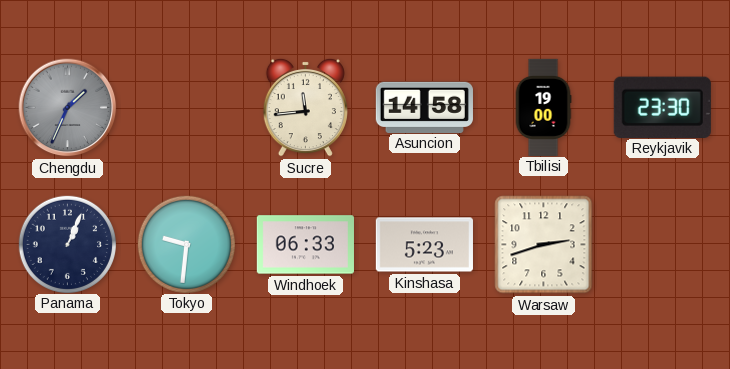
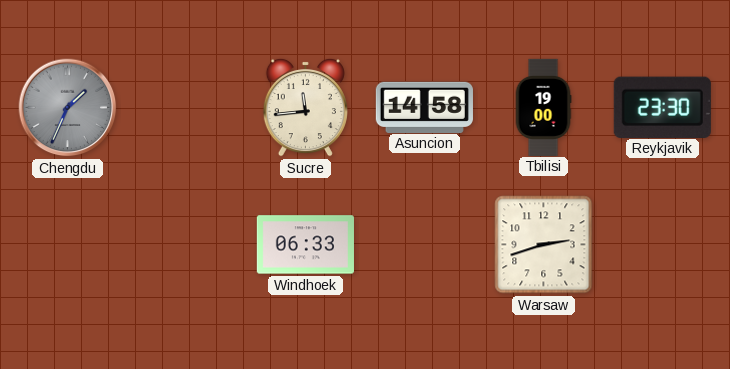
Panama: 1:04 -> none (67, 244)
Tokyo: 9:31 -> none (186, 244)
Kinshasa: 5:23 -> none (424, 245)
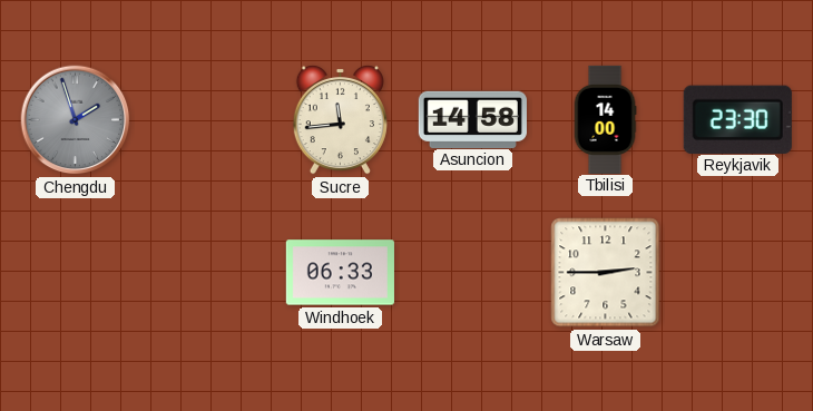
Chengdu: 1:34 -> 1:57 (76, 120)
Tbilisi: 19:00 -> 14:00 (605, 119)
Warsaw: 2:42 -> 2:45 (606, 273)
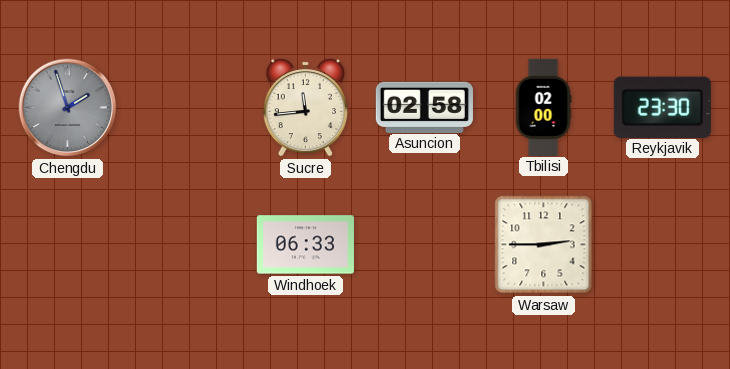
Asuncion: 14:58 -> 02:58 (424, 107)
Tbilisi: 14:00 -> 02:00 (543, 107)
